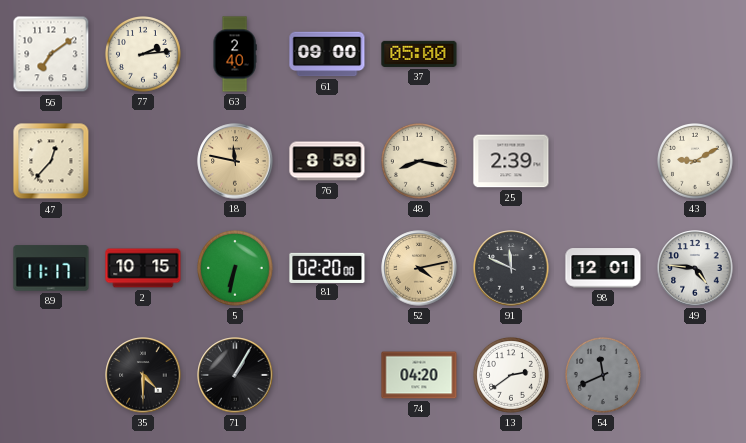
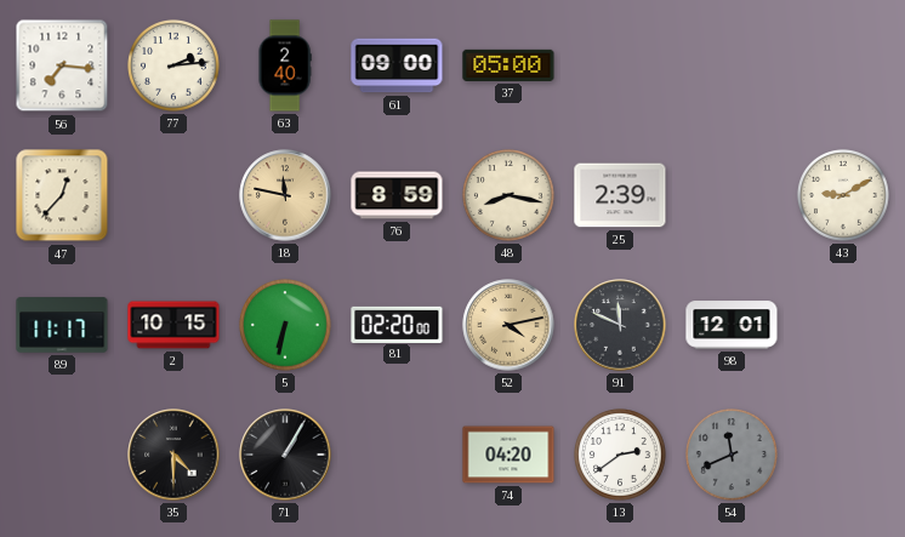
56: 7:09 -> 7:16 (62, 65)
49: 4:46 -> none (695, 268)
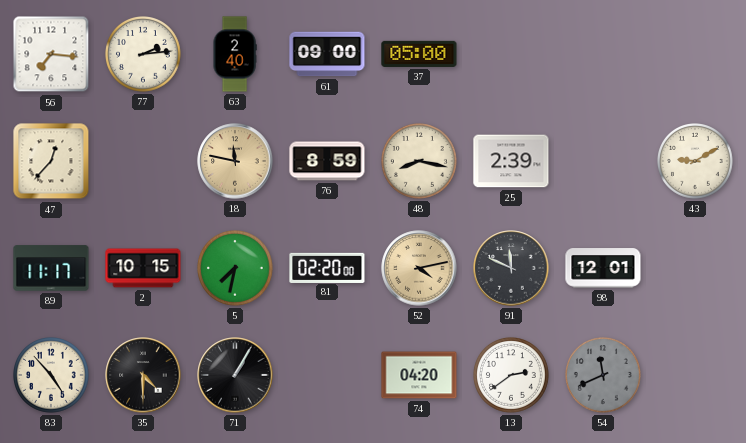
5: 6:32 -> 7:32 (236, 269)
83: none -> 4:53 (52, 376)
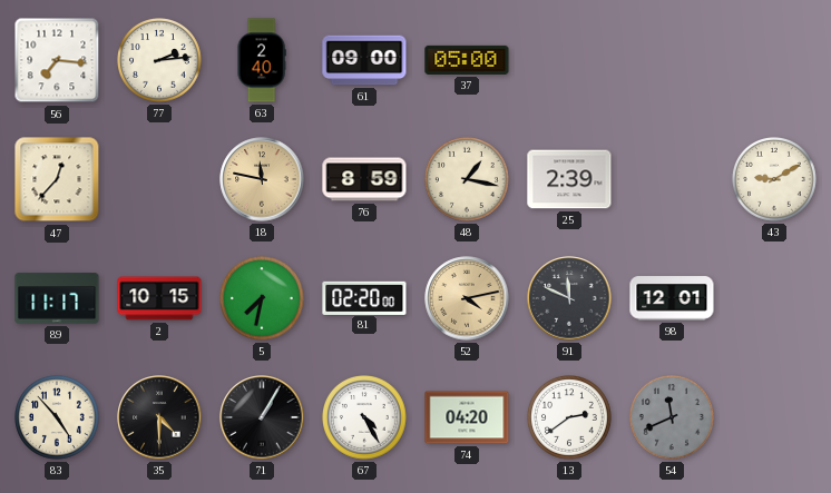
48: 8:17 -> 1:17 (468, 180)
67: none -> 4:25 (365, 418)
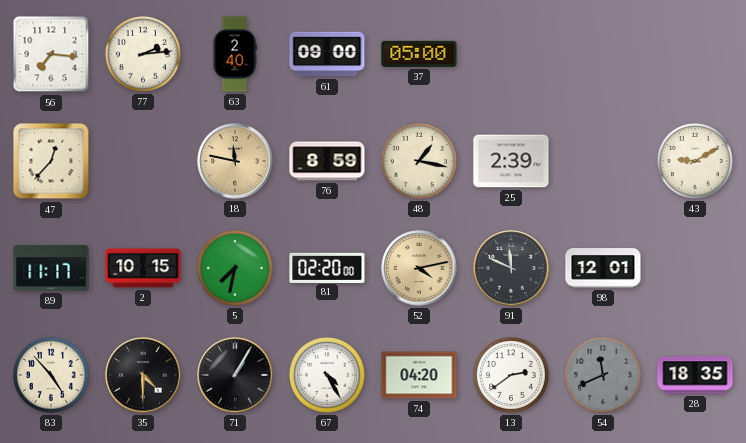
28: none -> 18:35 (695, 375)
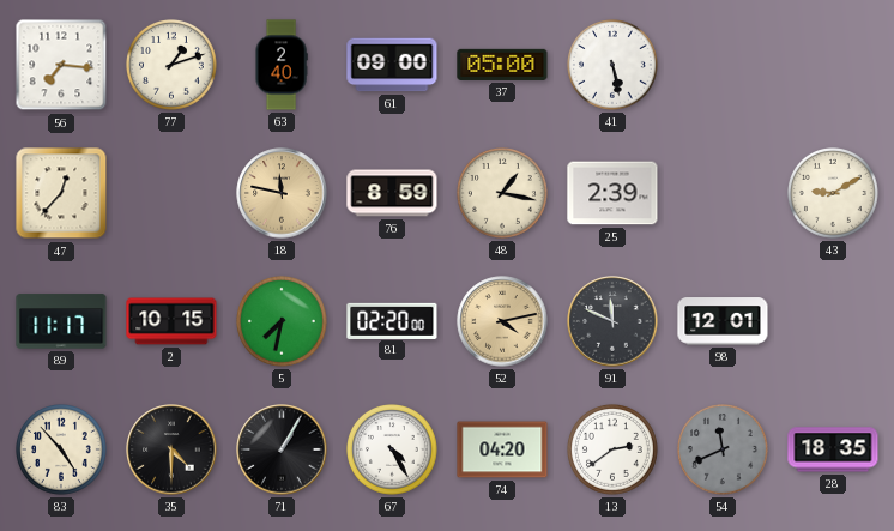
77: 2:14 -> 1:12 (173, 66)
41: none -> 5:28 (614, 66)
